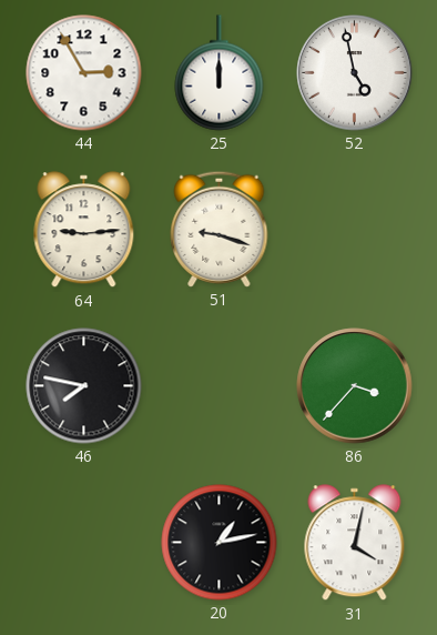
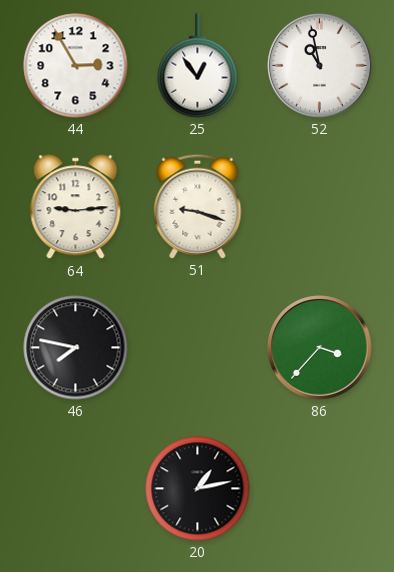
25: 12:00 -> 12:54 (198, 66)
52: 4:58 -> 10:58 (320, 66)
31: 4:02 -> none (355, 543)
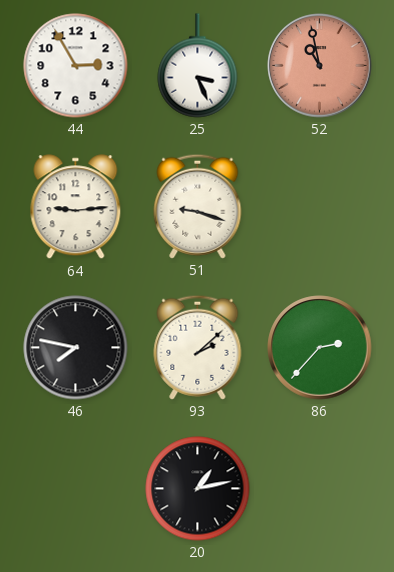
25: 12:54 -> 3:26 (198, 66)
52 dial: white -> salmon (320, 66)
93: none -> 2:08 (198, 347)
86: 3:37 -> 2:37 (320, 348)
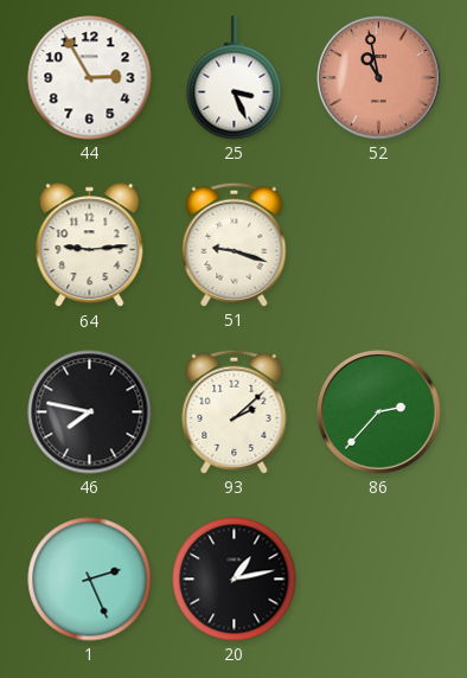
1: none -> 2:26 (90, 580)
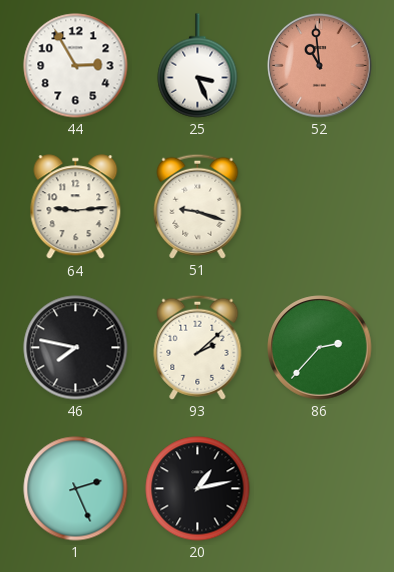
52: 10:58 -> 10:59 (320, 66)
